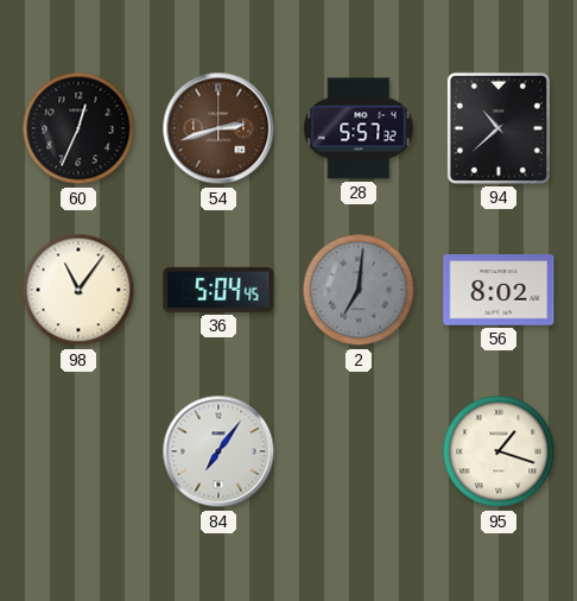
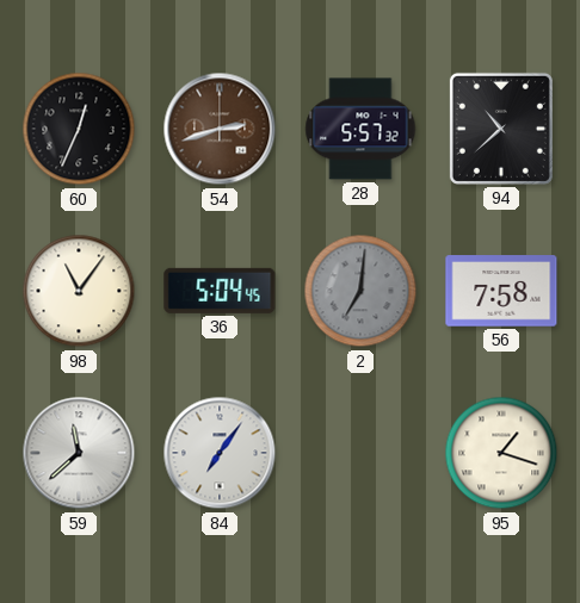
56: 8:02 -> 7:58 (501, 291)
59: none -> 11:38 (79, 453)
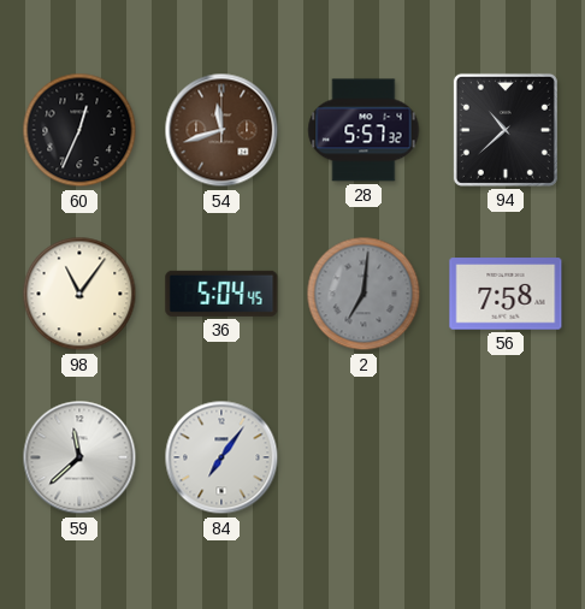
54: 2:42 -> 11:42 (221, 130)
95: 1:18 -> none (501, 453)
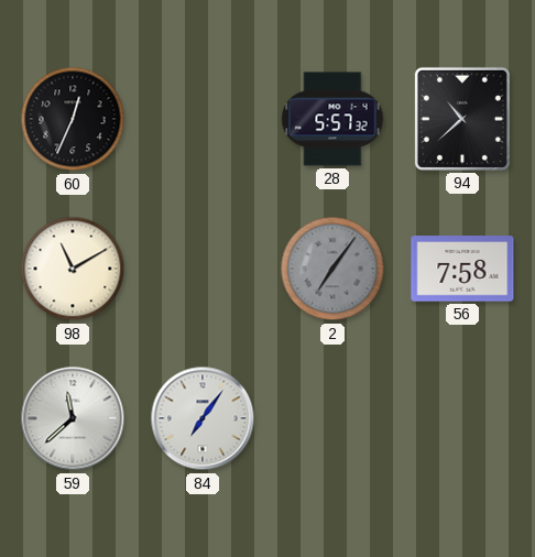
54: 11:42 -> none (221, 130)
98: 11:06 -> 11:10 (73, 269)
36: 5:04 -> none (221, 294)
2: 7:01 -> 7:06 (332, 269)
